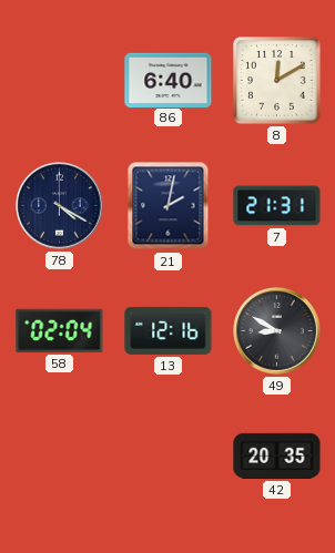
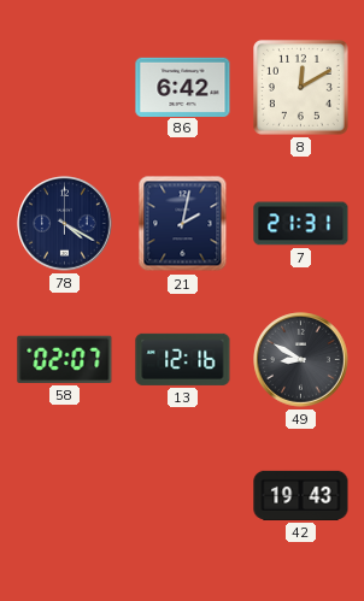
86: 6:40 -> 6:42 (183, 87)
58: 02:04 -> 02:07 (65, 359)
42: 20:35 -> 19:43 (301, 495)
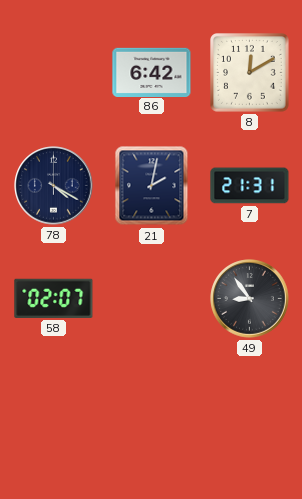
13: 12:16 -> none (183, 359)
49: 8:50 -> 8:54 (250, 299)
42: 19:43 -> none (301, 495)
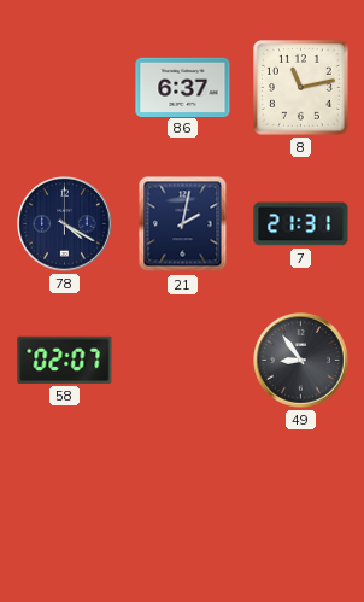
86: 6:42 -> 6:37 (183, 87)
8: 12:10 -> 11:13 (301, 88)
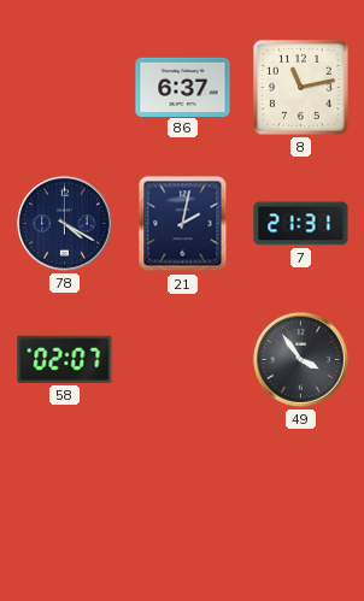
49: 8:54 -> 3:54 (301, 360)
